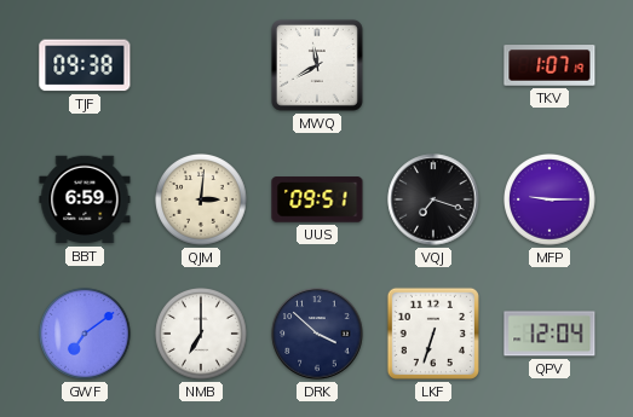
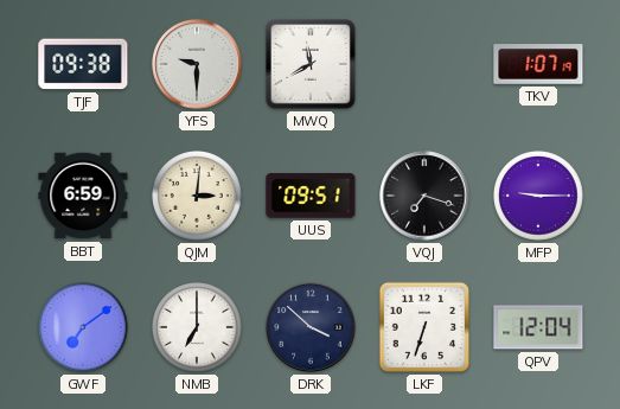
YFS: none -> 9:30 (197, 64)
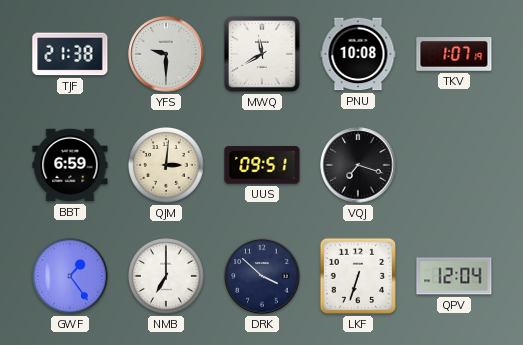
TJF: 09:38 -> 21:38 (70, 54)
PNU: none -> 10:08 (358, 54)
MFP: 9:15 -> none (539, 197)
GWF: 7:09 -> 1:24 (71, 277)
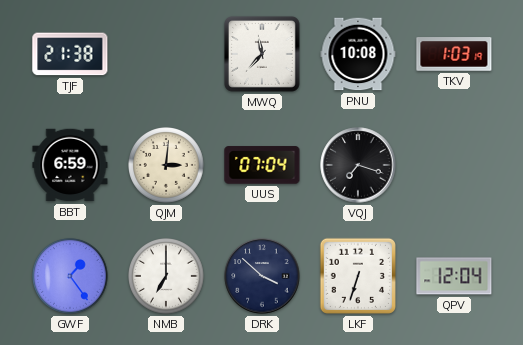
YFS: 9:30 -> none (166, 54)
MWQ: 11:40 -> 11:37 (262, 54)
TKV: 1:07 -> 1:03 (454, 54)
UUS: 09:51 -> 07:04 (262, 165)
